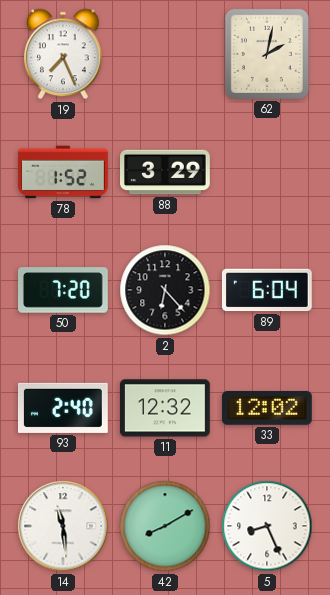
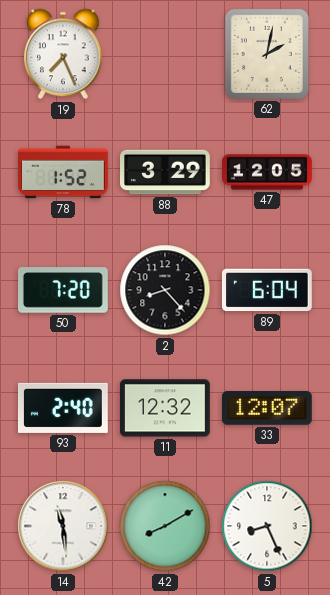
47: none -> 12:05 (267, 172)
2: 6:23 -> 8:23 (165, 290)
33: 12:02 -> 12:07 (267, 409)
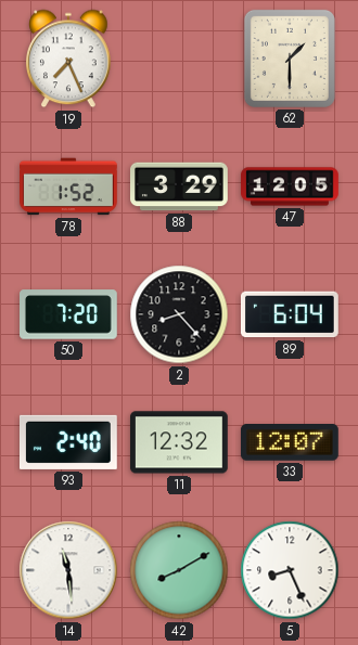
62: 2:02 -> 1:30 (290, 59)
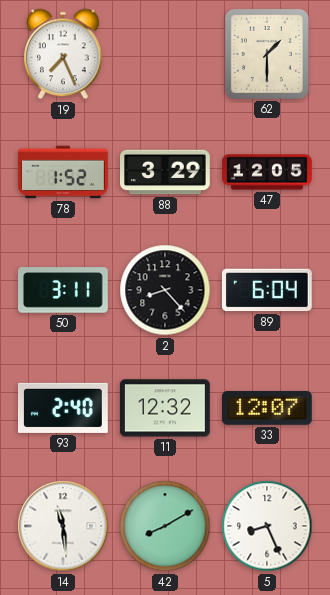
50: 7:20 -> 3:11 (64, 290)
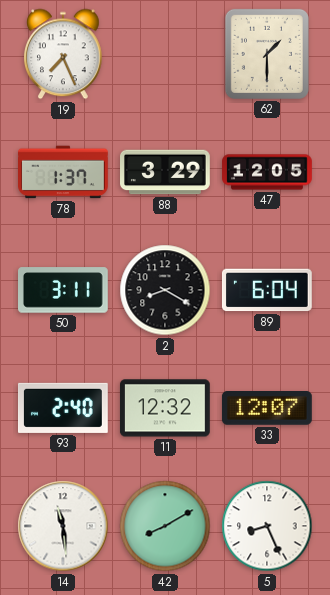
78: 1:52 -> 1:37 (64, 172)
2: 8:23 -> 8:20 (165, 290)
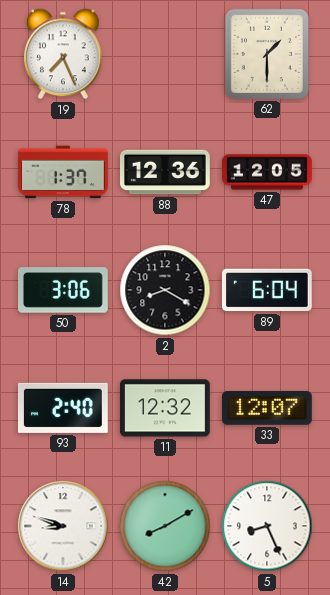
88: 3:29 -> 12:36 (166, 172)
50: 3:11 -> 3:06 (64, 290)
14: 11:29 -> 8:48 (63, 526)
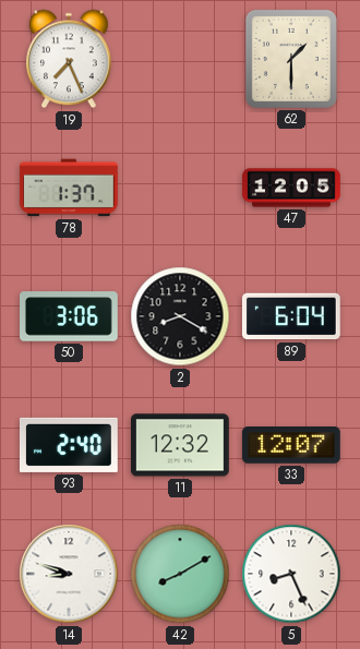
88: 12:36 -> none (166, 172)
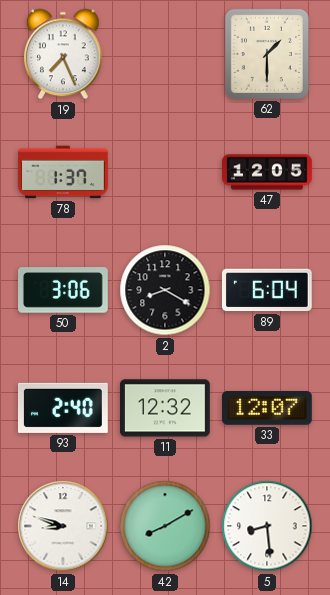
5: 8:26 -> 8:29 (267, 526)
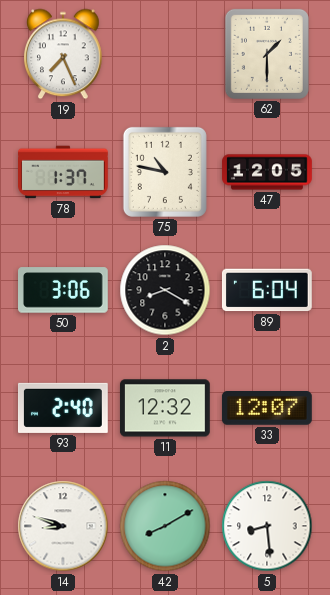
75: none -> 10:47 (165, 172)
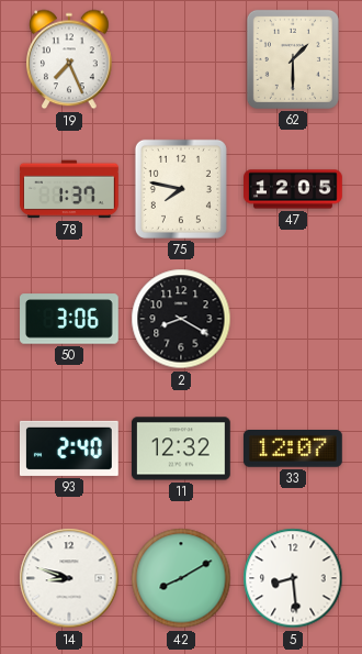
75: 10:47 -> 7:47 (181, 189)
89: 6:04 -> none (267, 290)
